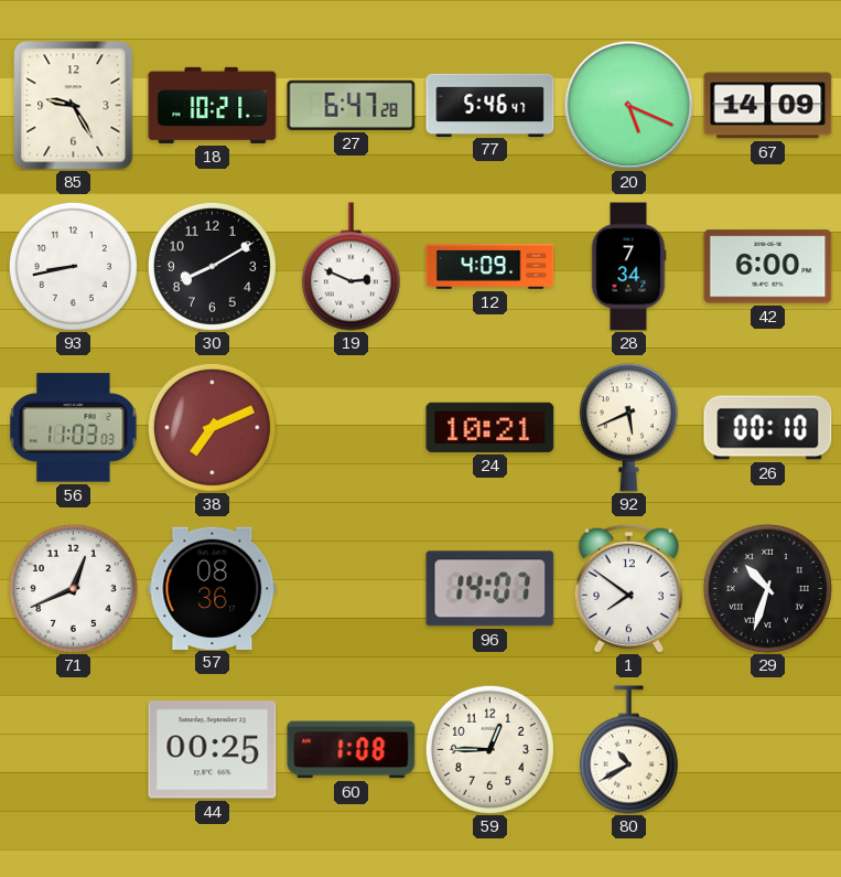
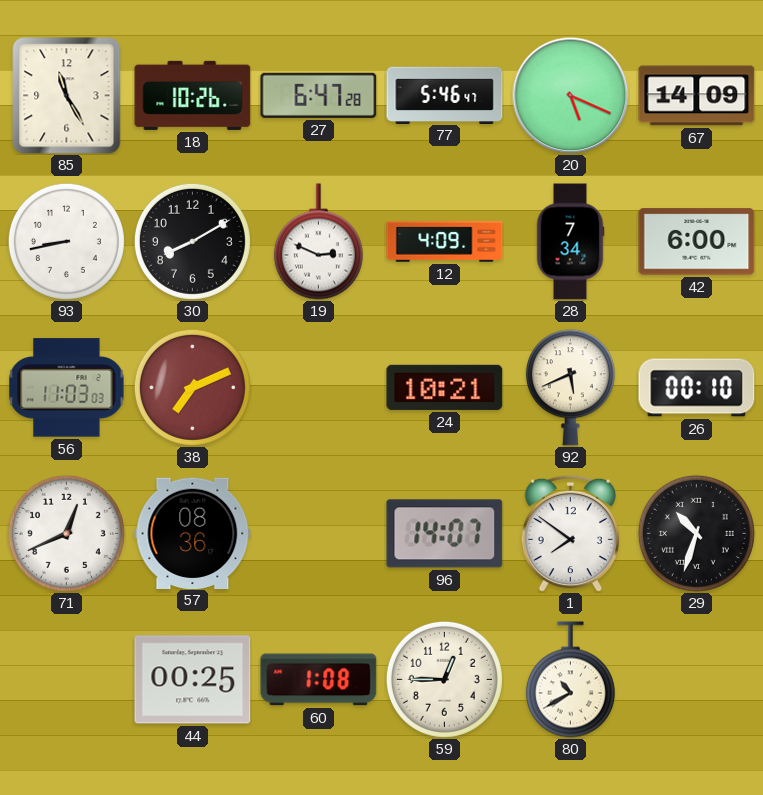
85: 9:25 -> 11:25 (67, 96)
18: 10:21 -> 10:26 (193, 95)
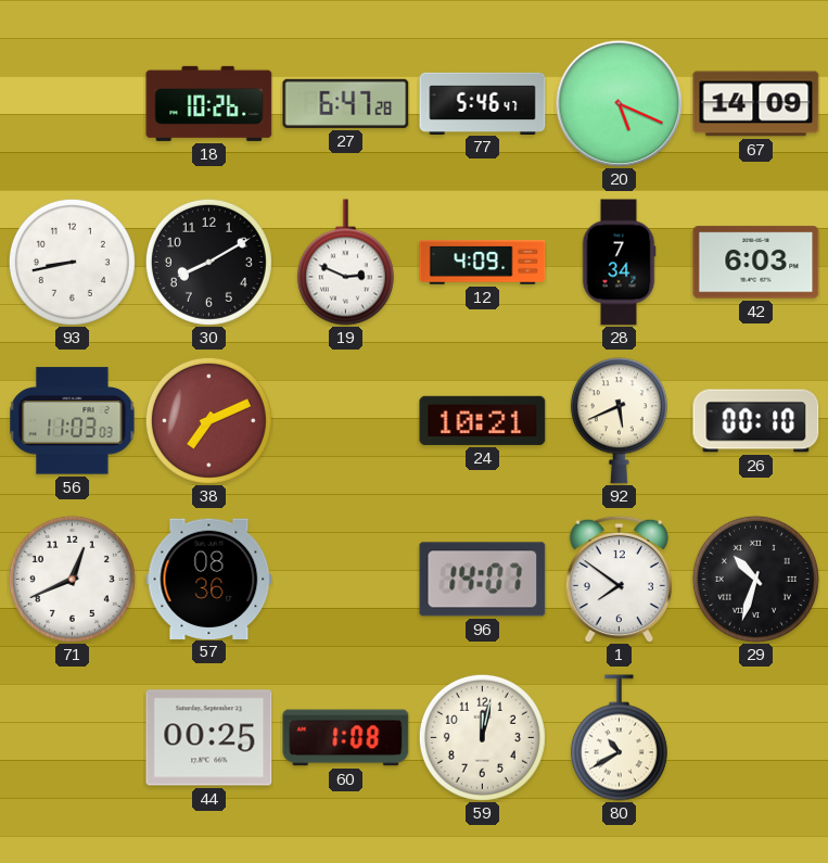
85: 11:25 -> none (67, 96)
42: 6:00 -> 6:03 (756, 263)
59: 12:45 -> 12:02 (482, 737)
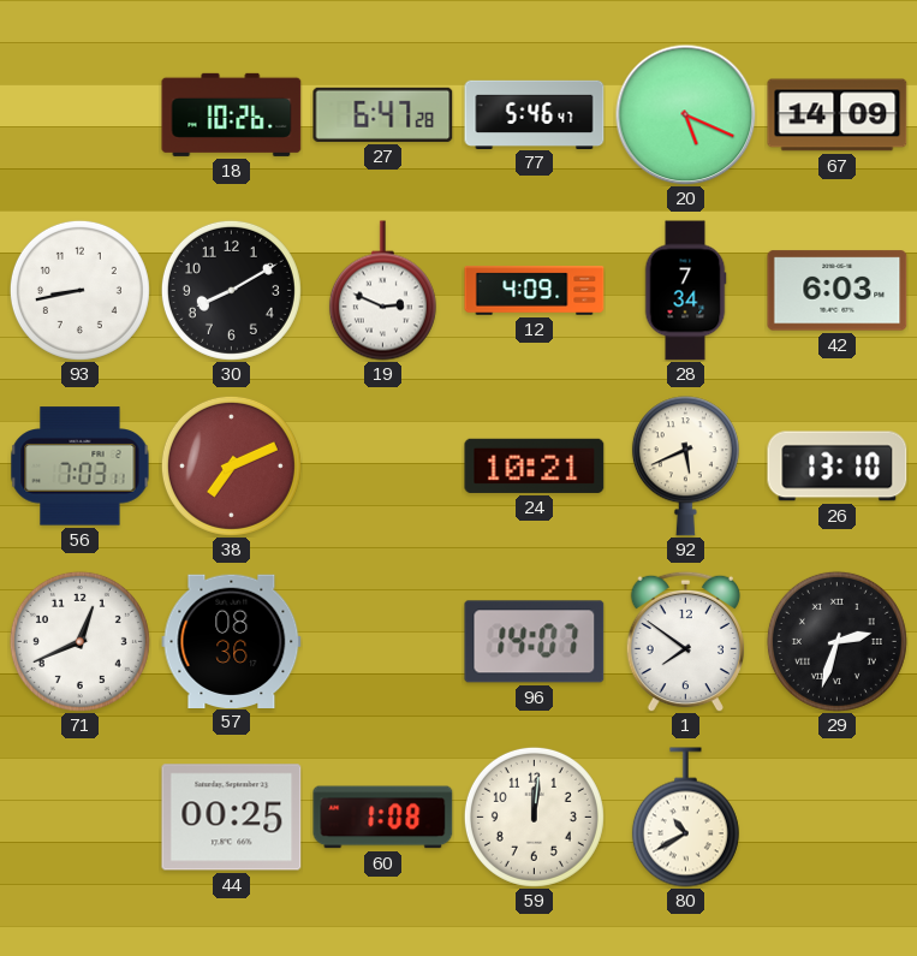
56: 11:03 -> 7:03 (81, 467)
26: 00:10 -> 13:10 (838, 467)
29: 10:33 -> 2:33 (836, 641)
59: 12:02 -> 12:01 (534, 817)
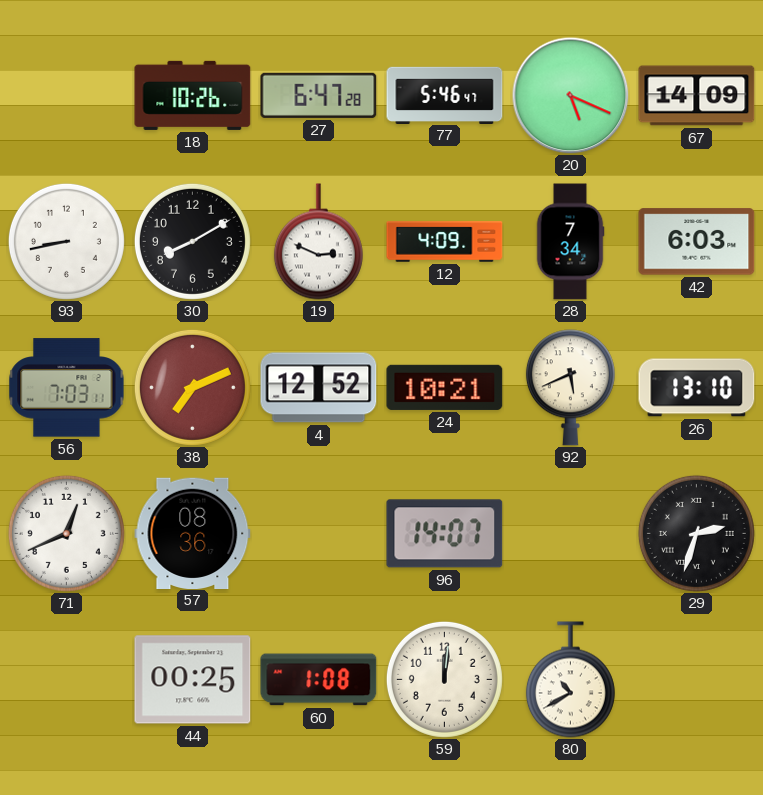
4: none -> 12:52 (319, 388)
1: 7:51 -> none (685, 641)
